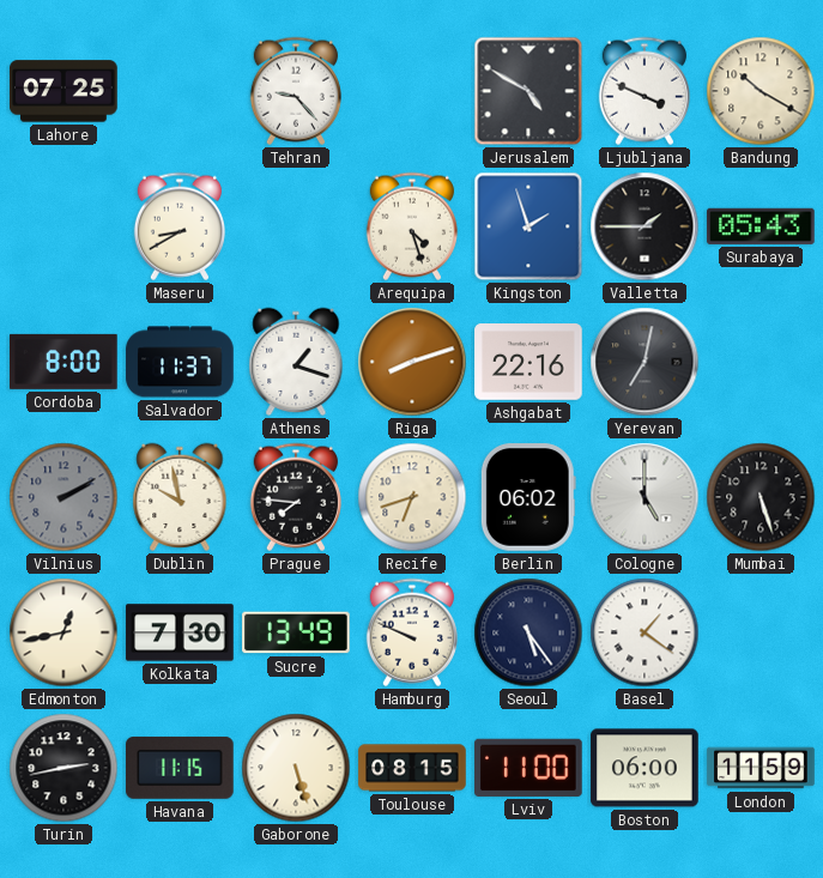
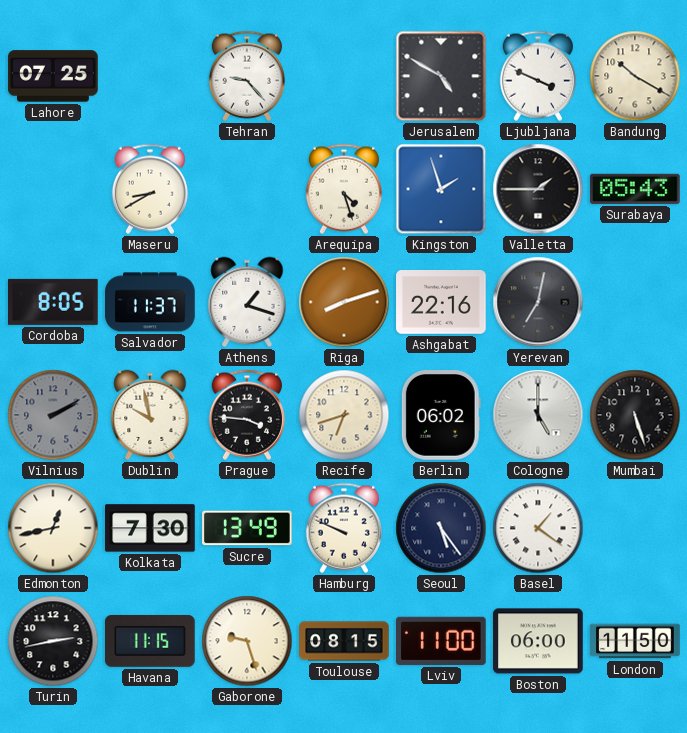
Cordoba: 8:00 -> 8:05 (54, 302)
Prague: 7:46 -> 3:46 (247, 415)
Gaborone: 5:27 -> 9:27 (247, 641)
London: 11:59 -> 11:50 (635, 641)
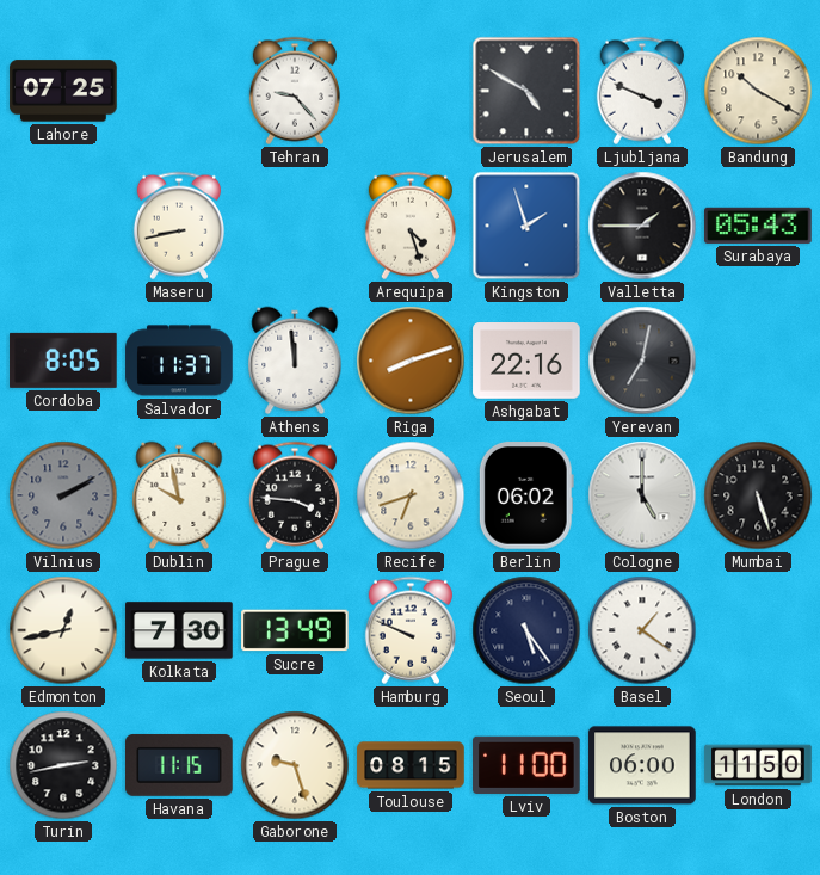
Maseru: 8:40 -> 8:43 (179, 226)
Athens: 1:18 -> 11:59 (295, 361)
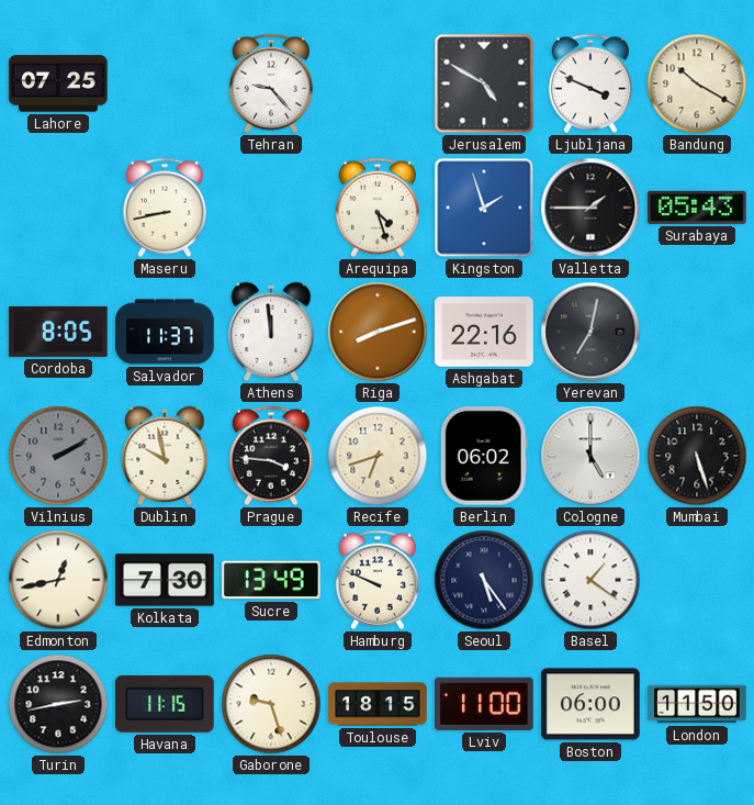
Toulouse: 08:15 -> 18:15 (378, 704)
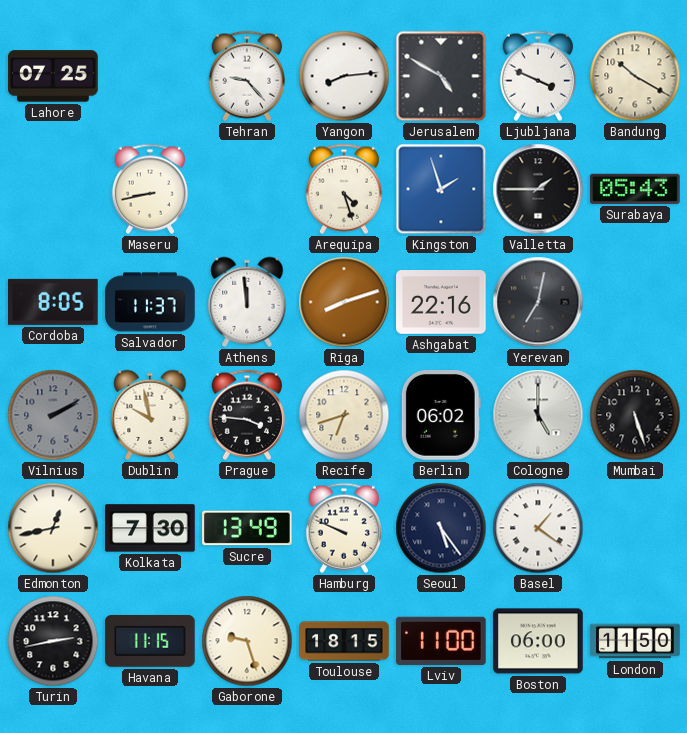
Yangon: none -> 8:14 (344, 76)
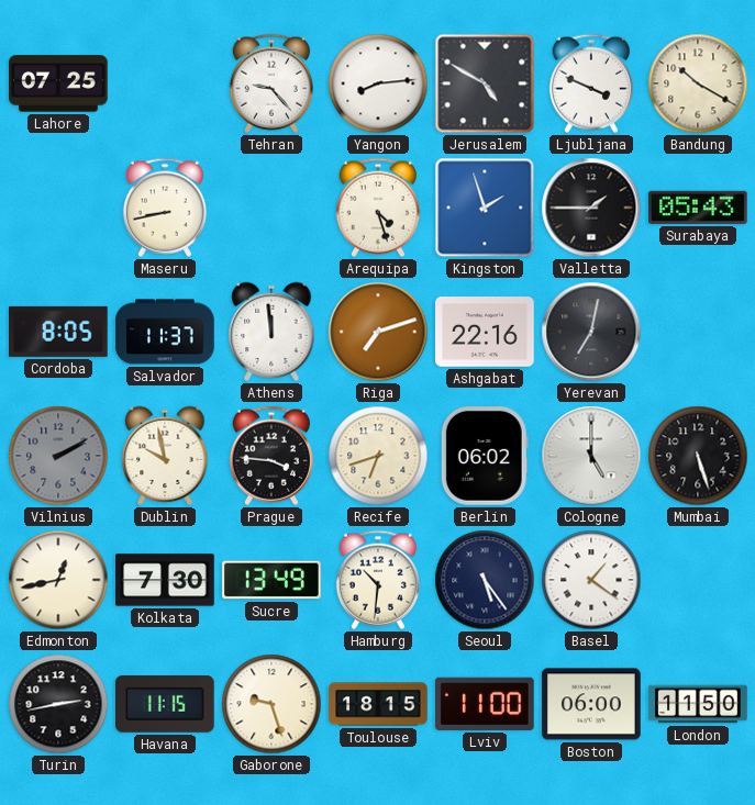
Riga: 8:12 -> 7:12 (378, 332)
Hamburg: 9:49 -> 10:31 (378, 580)
